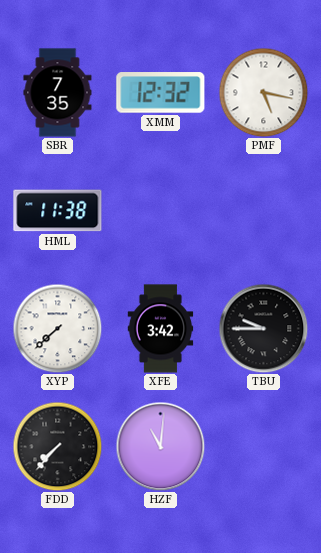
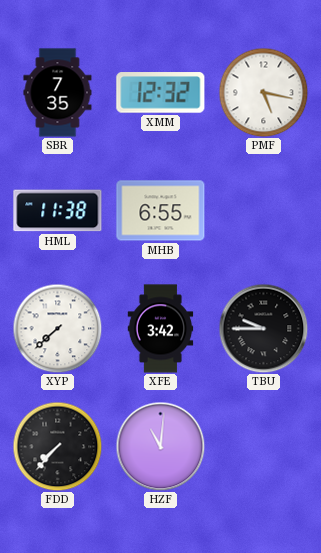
MHB: none -> 6:55 (161, 211)
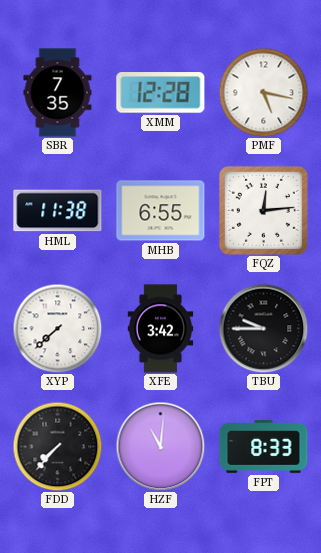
XMM: 12:32 -> 12:28 (161, 93)
FQZ: none -> 12:14 (263, 210)
FPT: none -> 8:33 (264, 447)
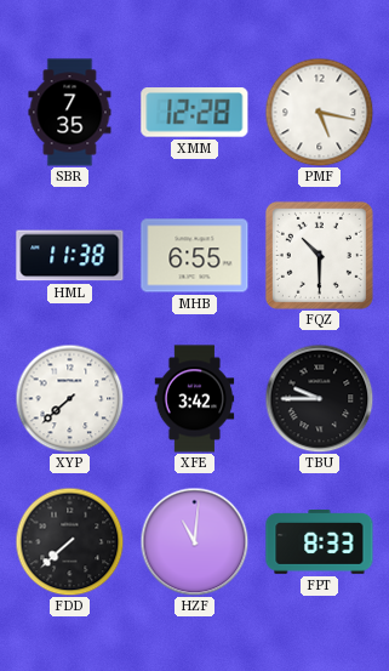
FQZ: 12:14 -> 10:30 (319, 255)
FDD: 7:37 -> 7:38 (69, 541)
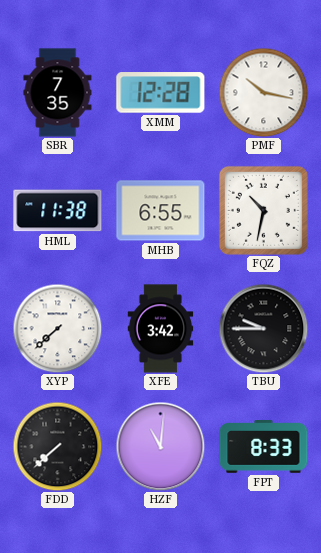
PMF: 5:17 -> 10:17 (263, 92)
FQZ: 10:30 -> 10:32 (263, 210)
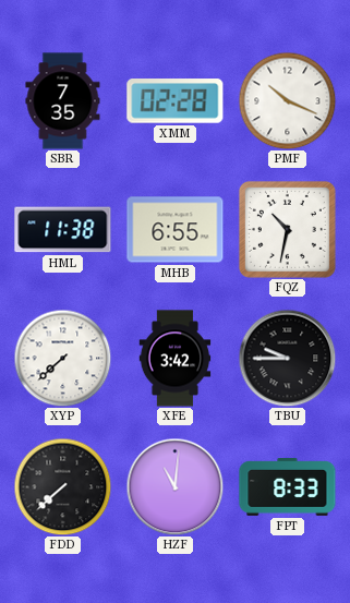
XMM: 12:28 -> 02:28 (176, 101)
PMF: 10:17 -> 10:19 (287, 100)
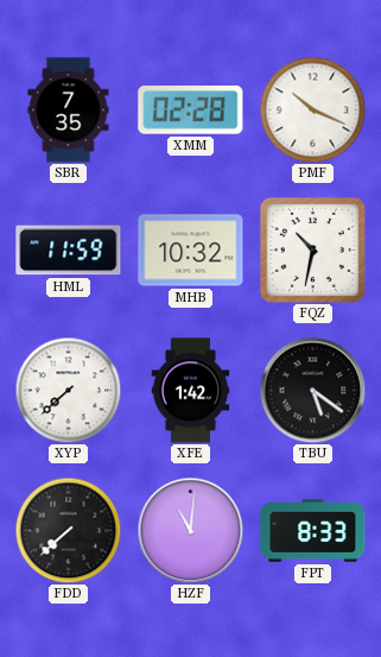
HML: 11:38 -> 11:59 (69, 251)
MHB: 6:55 -> 10:32 (191, 251)
XFE: 3:42 -> 1:42 (191, 391)
TBU: 9:45 -> 5:21 (312, 390)
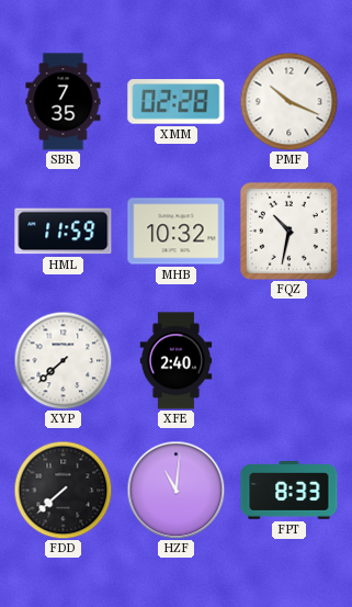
XFE: 1:42 -> 2:40 (177, 361)
TBU: 5:21 -> none (312, 390)
